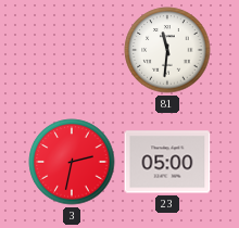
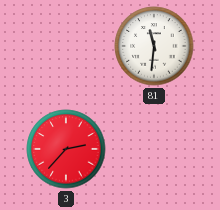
3: 2:32 -> 2:37 (66, 149)
23: 05:00 -> none (167, 162)
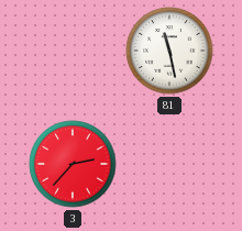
81: 11:31 -> 11:28 (169, 51)
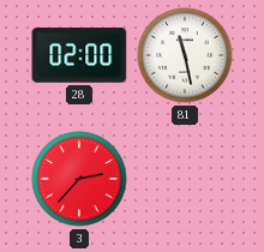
28: none -> 02:00 (79, 55)
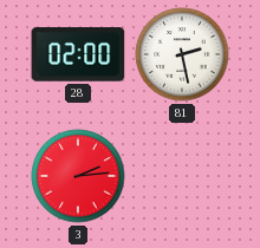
81: 11:28 -> 2:28 (182, 54)
3: 2:37 -> 2:14 (78, 176)
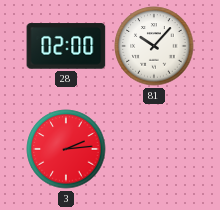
81: 2:28 -> 10:07 (154, 46)
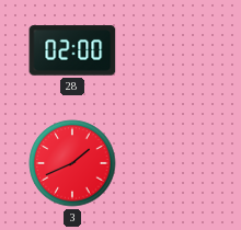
81: 10:07 -> none (154, 46)
3: 2:14 -> 1:41 (72, 163)
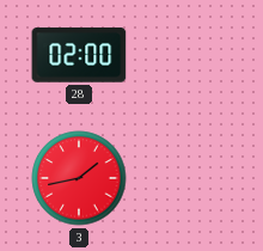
3: 1:41 -> 1:43 (79, 178)
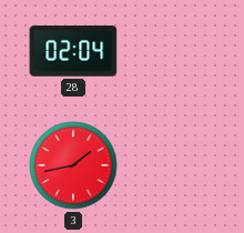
28: 02:00 -> 02:04 (73, 51)
